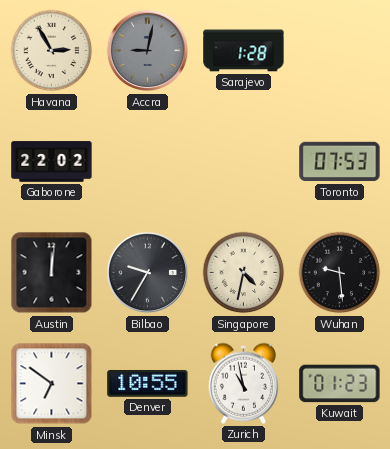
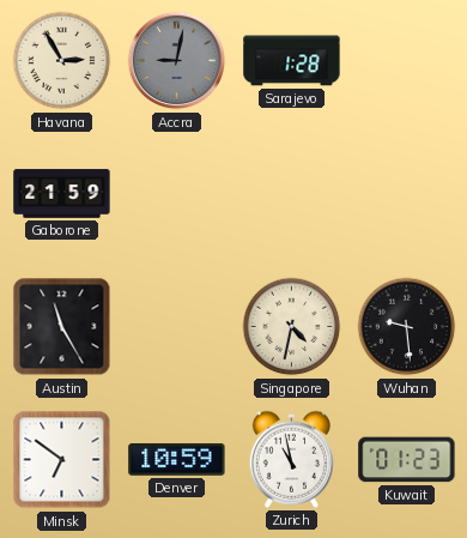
Gaborone: 22:02 -> 21:59 (62, 194)
Toronto: 07:53 -> none (340, 162)
Austin: 12:01 -> 11:25 (62, 327)
Bilbao: 9:35 -> none (148, 273)
Denver: 10:55 -> 10:59 (177, 460)
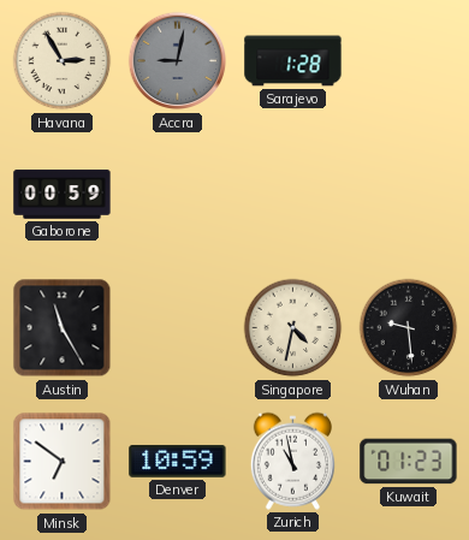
Gaborone: 21:59 -> 00:59 (63, 195)
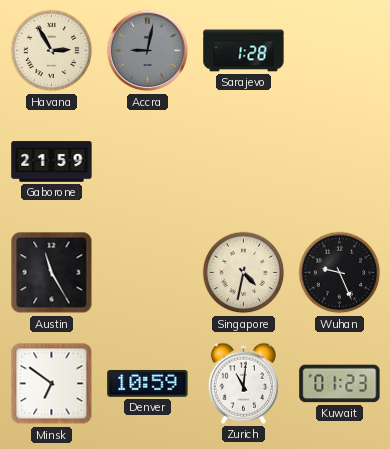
Gaborone: 00:59 -> 21:59 (52, 162)
Wuhan: 9:29 -> 9:26 (340, 273)
Zurich: 10:58 -> 11:01 (243, 383)
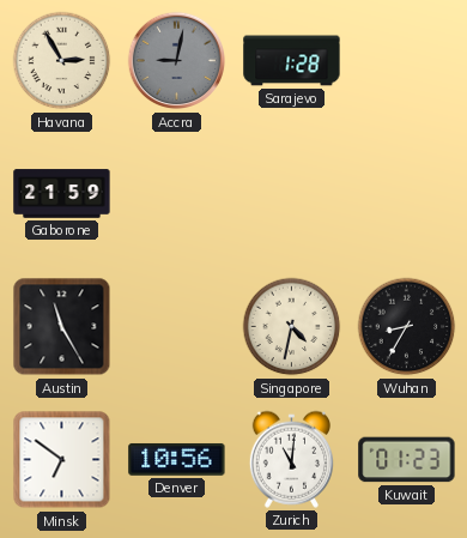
Wuhan: 9:26 -> 8:35 (407, 327)
Denver: 10:59 -> 10:56 (177, 460)
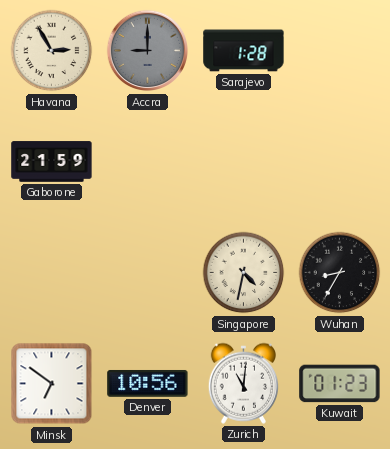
Accra: 9:02 -> 9:00 (148, 51)
Austin: 11:25 -> none (62, 327)
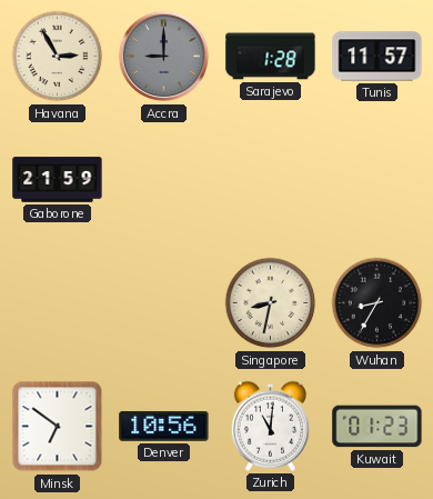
Tunis: none -> 11:57 (377, 57)
Singapore: 4:32 -> 8:32 (271, 303)
